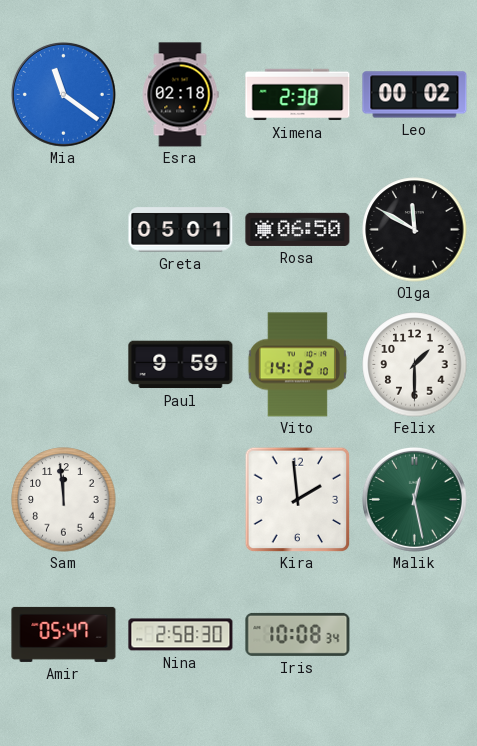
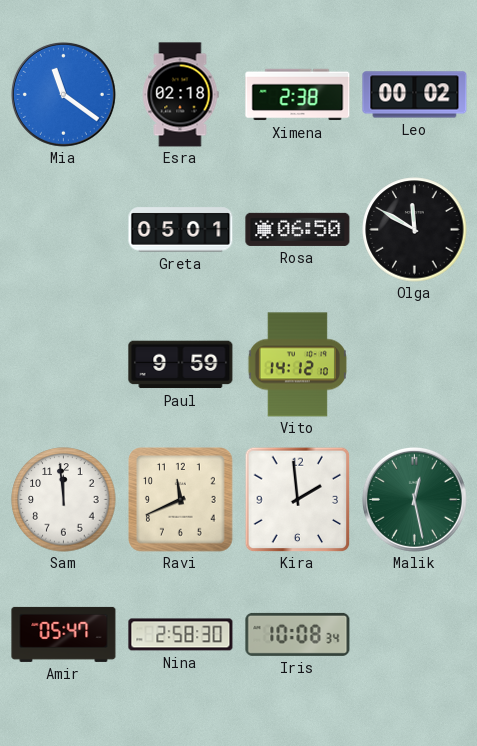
Felix: 1:30 -> none (415, 365)
Ravi: none -> 11:41 (181, 500)
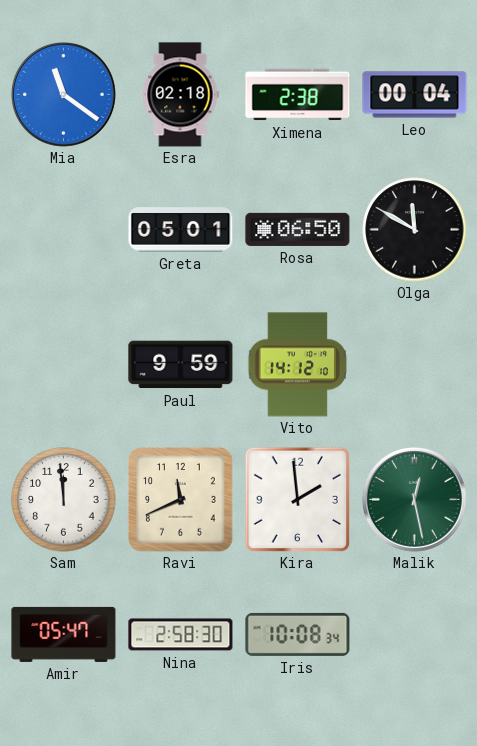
Leo: 00:02 -> 00:04 (415, 95)
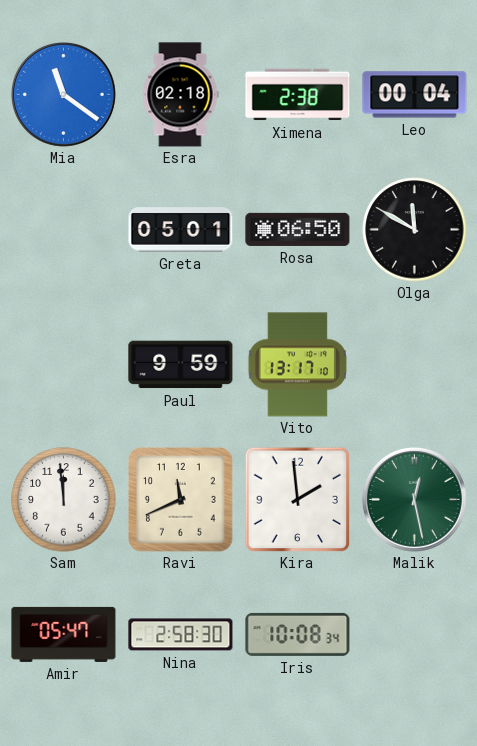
Vito: 14:12 -> 13:17 (297, 365)
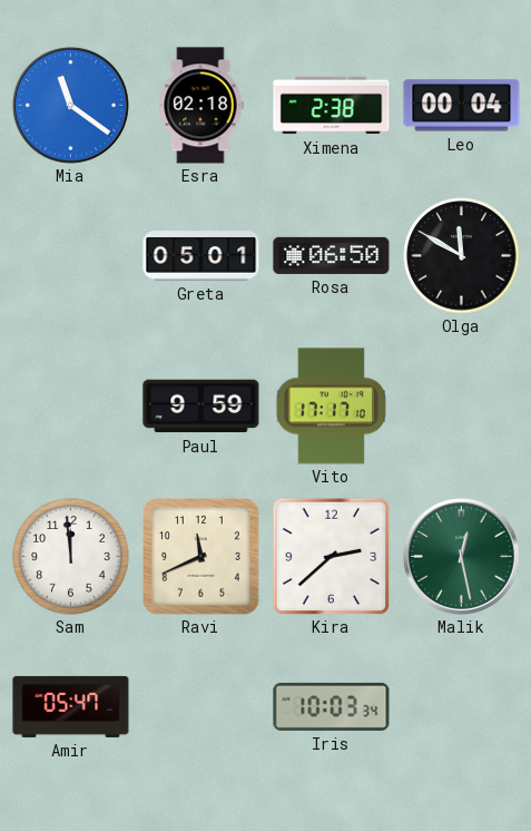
Vito: 13:17 -> 17:17 (331, 407)
Kira: 1:59 -> 2:38 (331, 556)
Nina: 2:58 -> none (181, 635)
Iris: 10:08 -> 10:03 (332, 706)
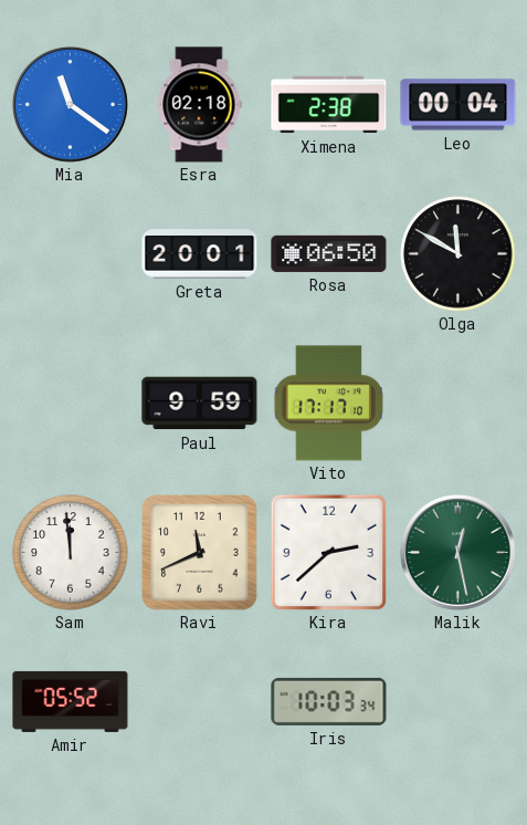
Greta: 05:01 -> 20:01 (200, 254)
Amir: 05:47 -> 05:52 (71, 701)
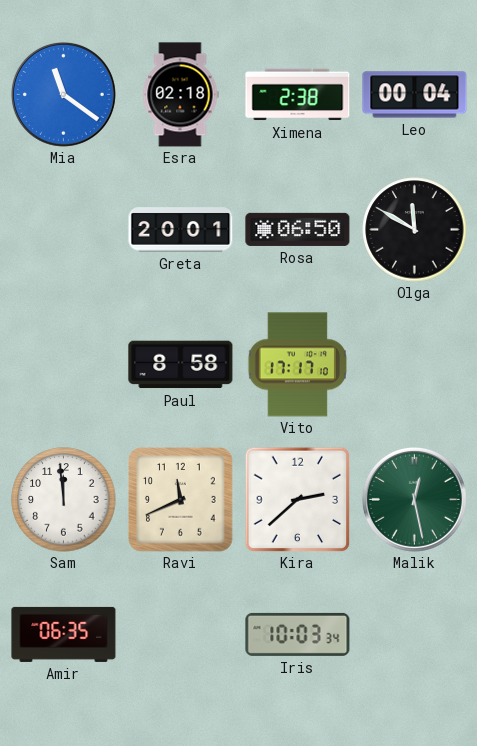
Paul: 9:59 -> 8:58 (181, 365)
Amir: 05:52 -> 06:35 (64, 634)
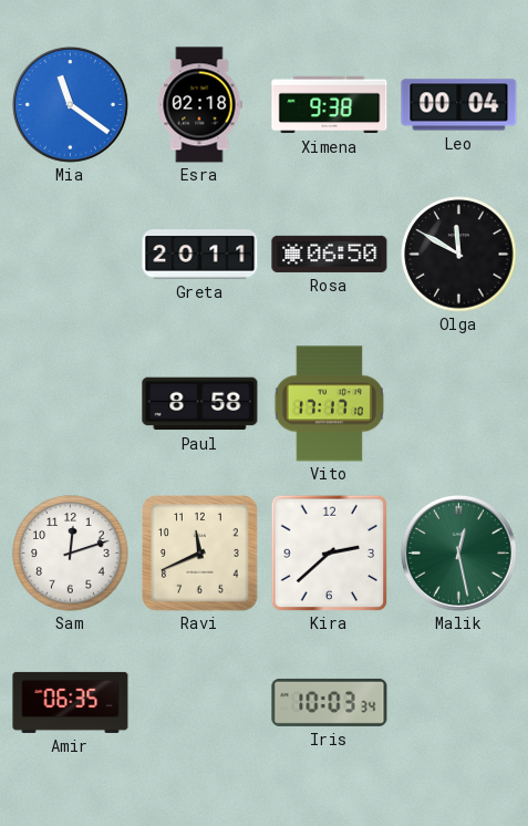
Ximena: 2:38 -> 9:38 (330, 105)
Greta: 20:01 -> 20:11 (200, 255)
Sam: 11:59 -> 12:12 (71, 554)
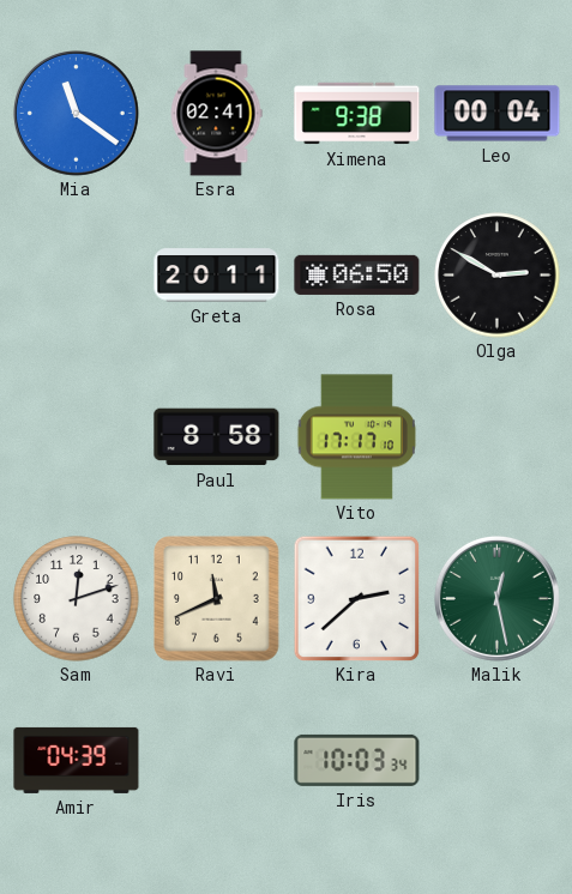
Esra: 02:18 -> 02:41 (216, 114)
Olga: 11:50 -> 2:50 (498, 276)
Amir: 06:35 -> 04:39 (77, 760)
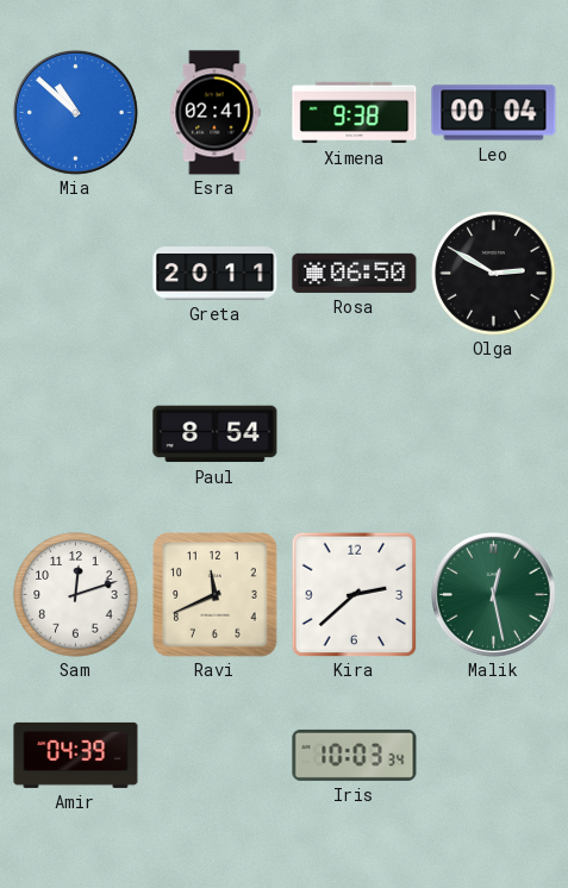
Mia: 11:21 -> 10:52 (75, 112)
Paul: 8:58 -> 8:54 (216, 434)
Vito: 17:17 -> none (356, 437)
